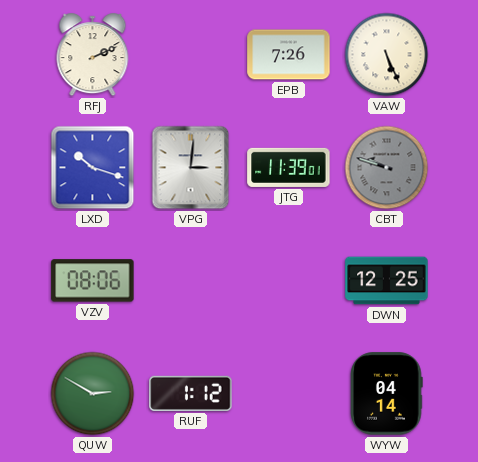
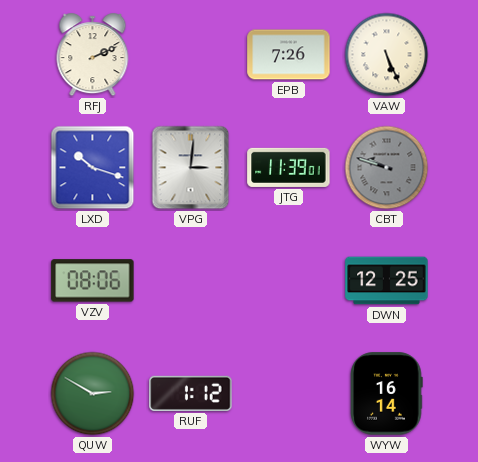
WYW: 04:14 -> 16:14 (387, 394)
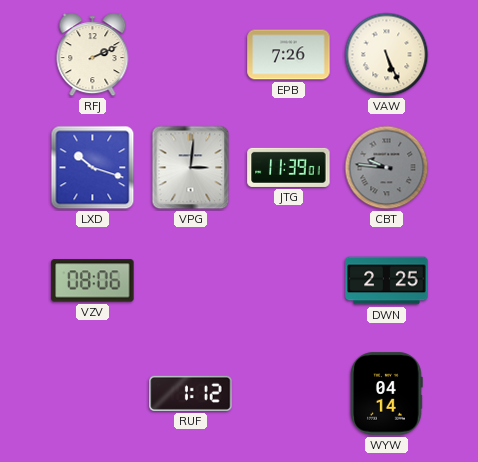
CBT: 9:48 -> 9:46 (387, 168)
DWN: 12:25 -> 2:25 (387, 281)
QUW: 2:50 -> none (93, 394)
WYW: 16:14 -> 04:14 (387, 394)
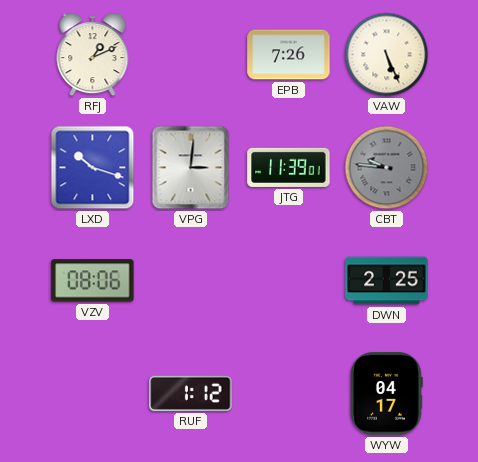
RFJ: 2:11 -> 1:11 (93, 55)
WYW: 04:14 -> 04:17 (387, 394)
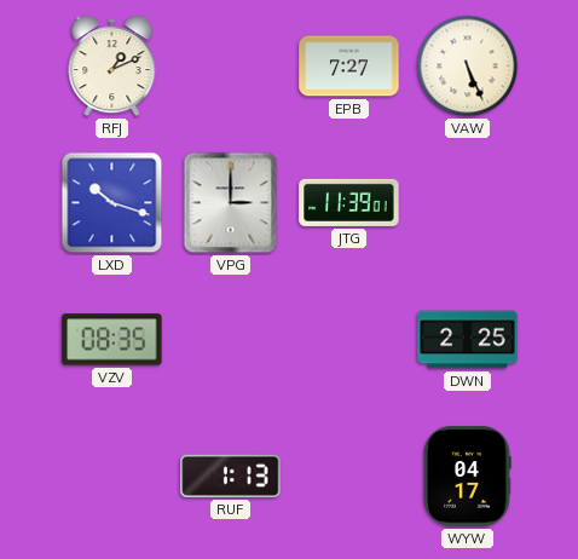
EPB: 7:26 -> 7:27 (349, 67)
VPG: 3:01 -> 3:00 (231, 203)
CBT: 9:46 -> none (387, 168)
VZV: 08:06 -> 08:35 (112, 340)
RUF: 1:12 -> 1:13 (231, 476)
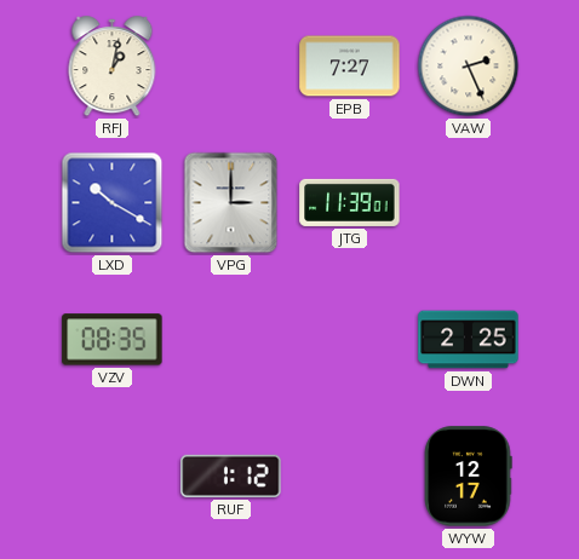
RFJ: 1:11 -> 1:02 (113, 67)
VAW: 5:26 -> 2:26 (469, 67)
LXD: 10:18 -> 10:20 (113, 203)
RUF: 1:13 -> 1:12 (231, 476)
WYW: 04:17 -> 12:17 (469, 477)
